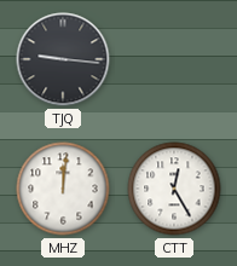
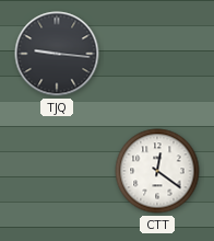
MHZ: 12:01 -> none (63, 189)
CTT: 12:25 -> 12:21 (157, 171)
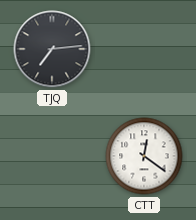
TJQ: 9:16 -> 7:14 (52, 49)
